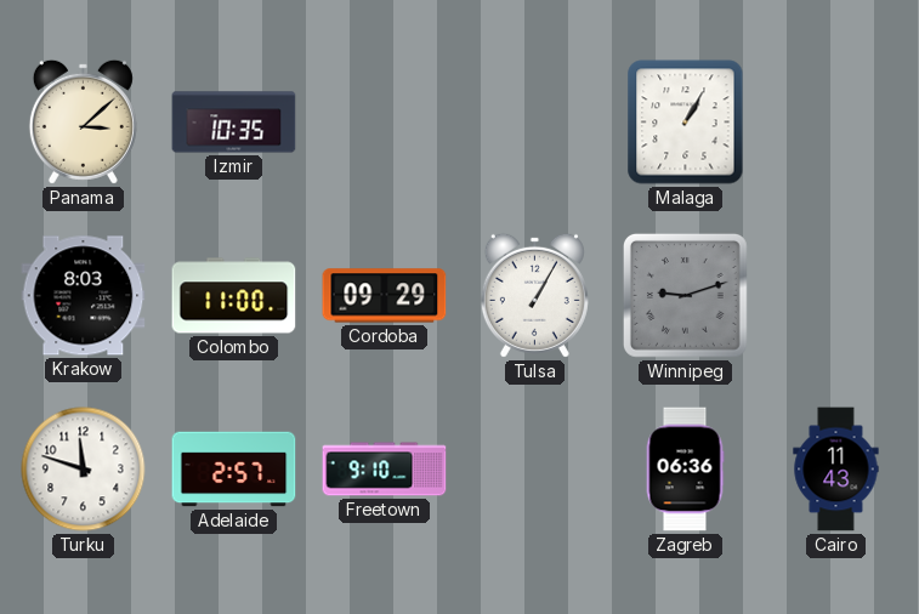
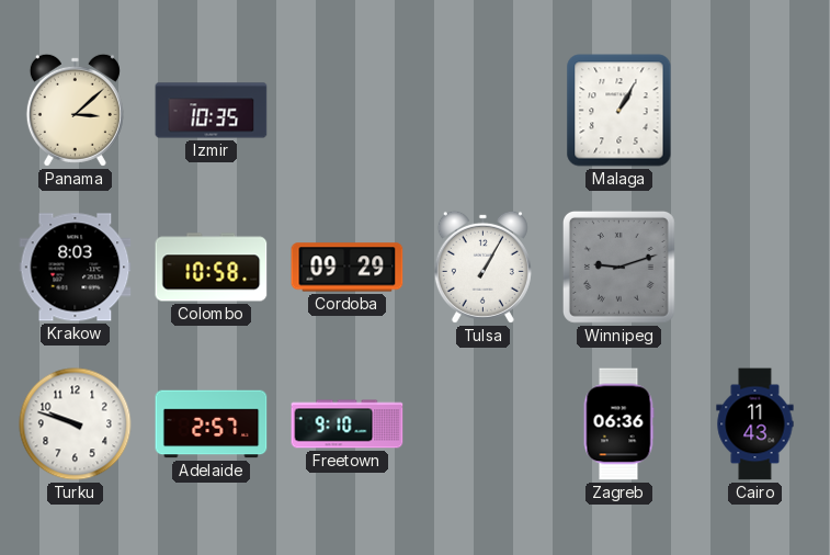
Colombo: 11:00 -> 10:58 (212, 268)
Turku: 11:48 -> 9:48 (76, 424)
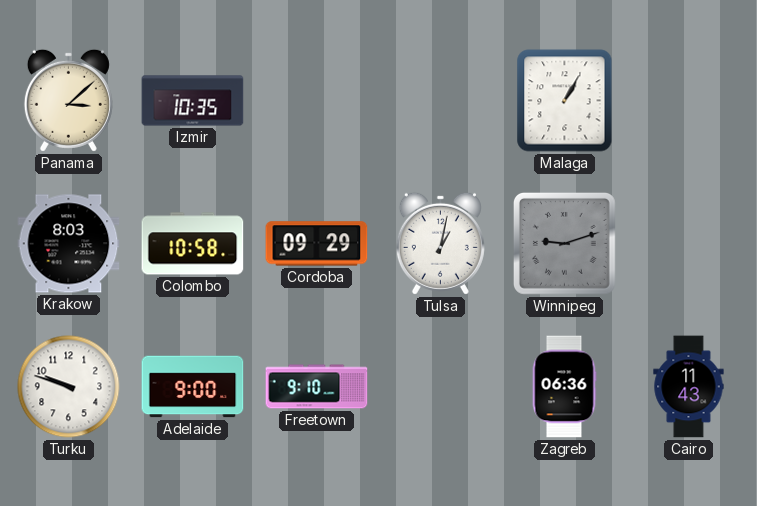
Tulsa: 1:05 -> 1:02 (440, 243)
Adelaide: 2:57 -> 9:00 (193, 387)
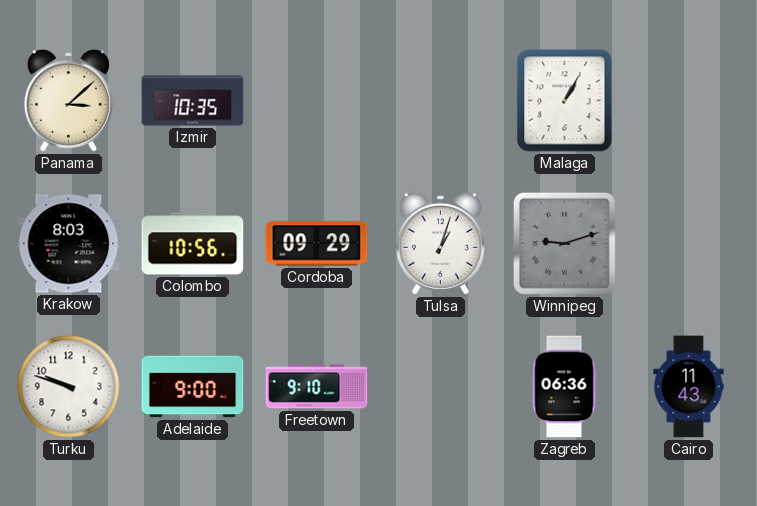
Colombo: 10:58 -> 10:56 (193, 244)
Tulsa: 1:02 -> 1:03 (440, 243)
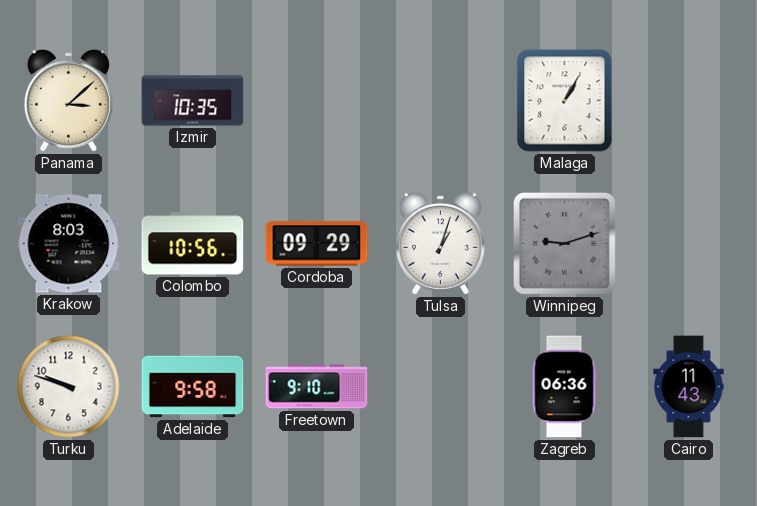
Adelaide: 9:00 -> 9:58 (193, 387)
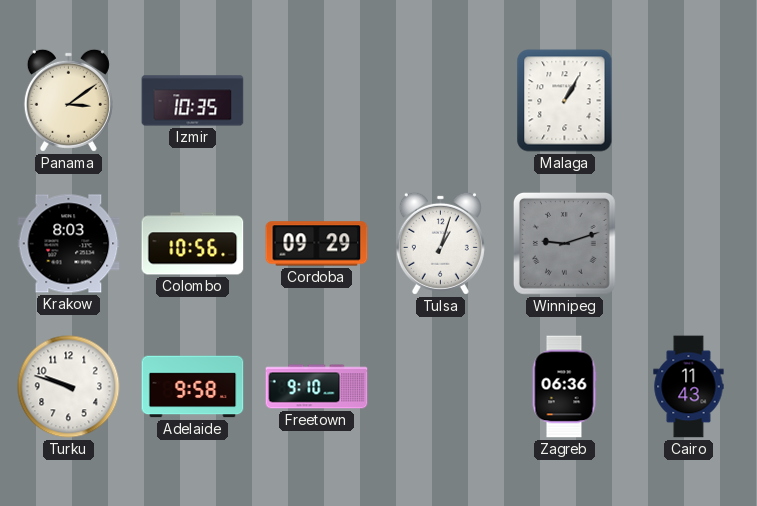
Panama: 3:08 -> 3:09 (68, 100)
